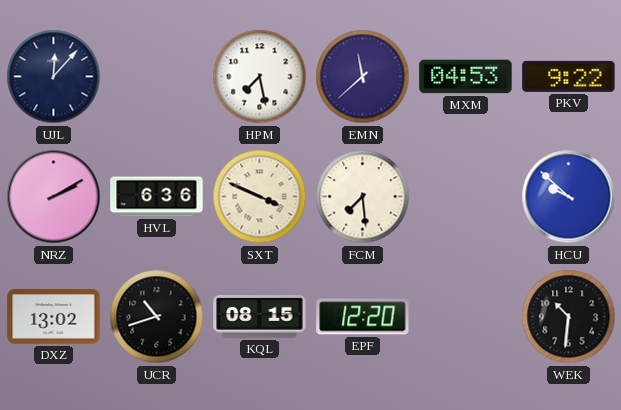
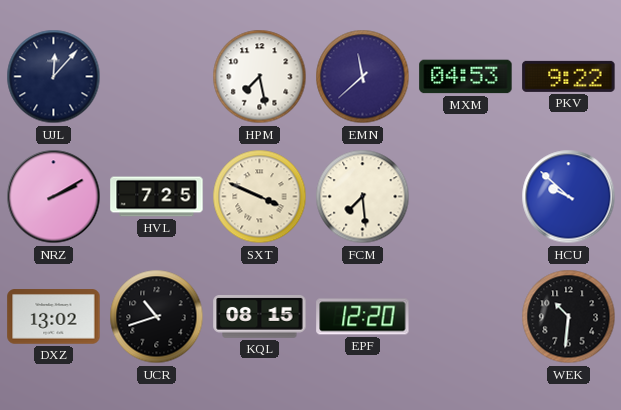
HVL: 6:36 -> 7:25 (157, 197)
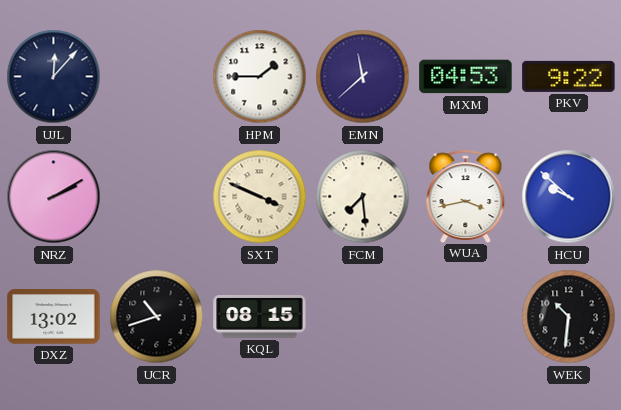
HPM: 7:28 -> 1:45 (260, 77)
HVL: 7:25 -> none (157, 197)
WUA: none -> 3:43 (466, 196)
EPF: 12:20 -> none (363, 317)
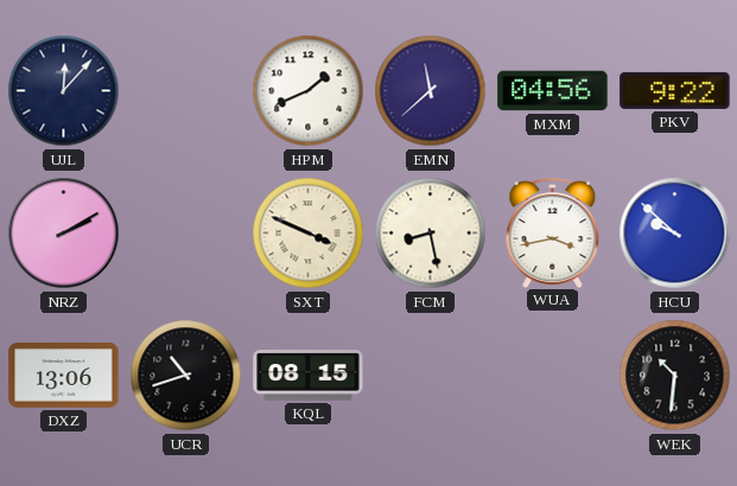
HPM: 1:45 -> 1:41 (309, 91)
MXM: 04:53 -> 04:56 (553, 91)
FCM: 7:29 -> 8:28 (431, 234)
DXZ: 13:02 -> 13:06 (64, 376)
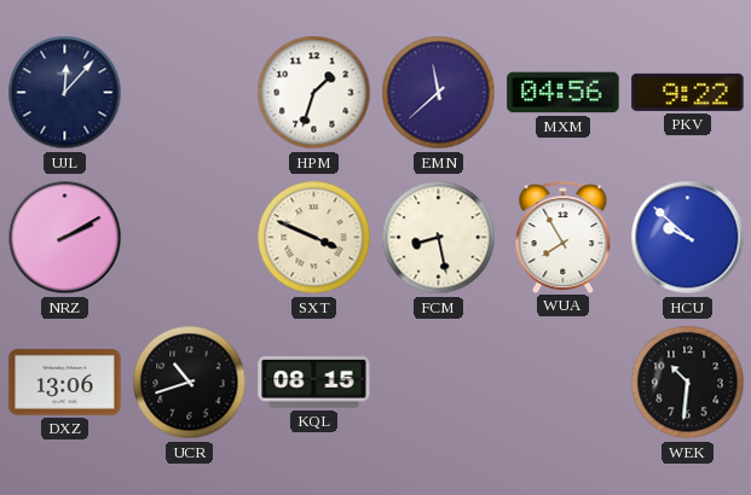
HPM: 1:41 -> 1:33 (314, 93)
WUA: 3:43 -> 7:55 (564, 237)
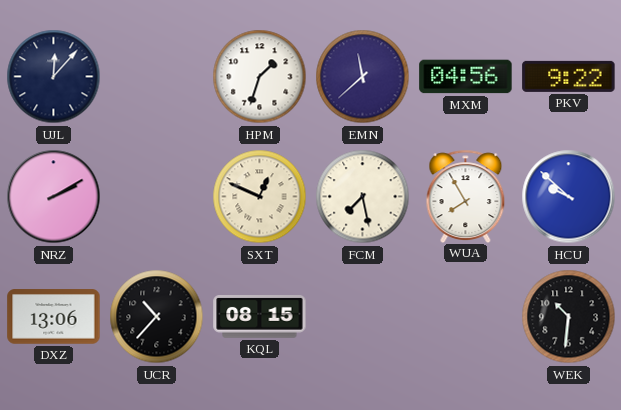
SXT: 3:49 -> 12:49 (260, 197)
FCM: 8:28 -> 7:28 (363, 197)
UCR: 10:42 -> 10:37 (157, 317)
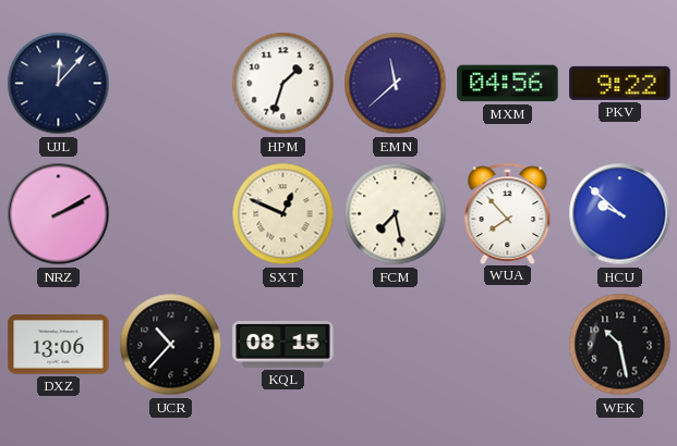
WUA: 7:55 -> 7:53 (508, 213)
WEK: 10:31 -> 10:28 (620, 345)
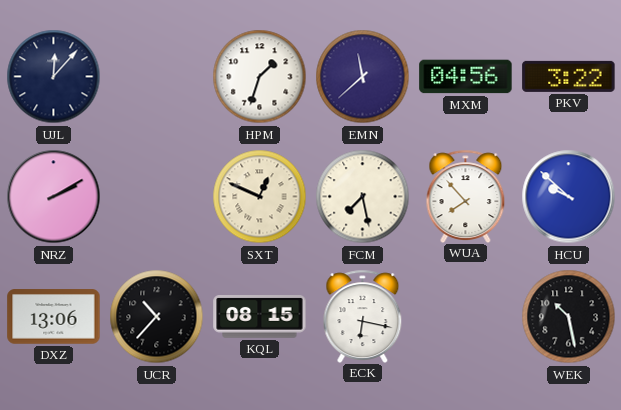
PKV: 9:22 -> 3:22 (569, 76)
ECK: none -> 6:17 (363, 316)
